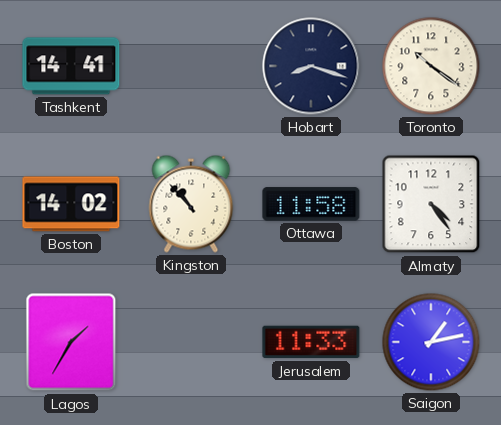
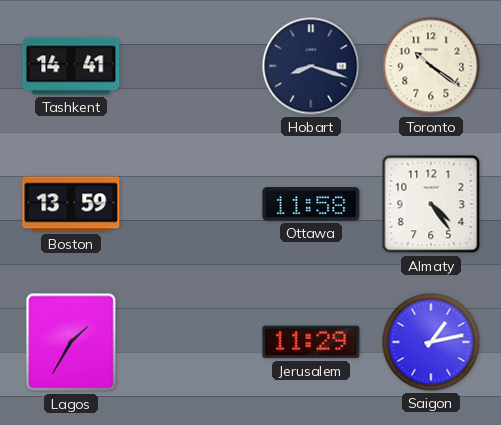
Boston: 14:02 -> 13:59 (71, 204)
Kingston: 10:53 -> none (191, 204)
Jerusalem: 11:33 -> 11:29 (311, 342)
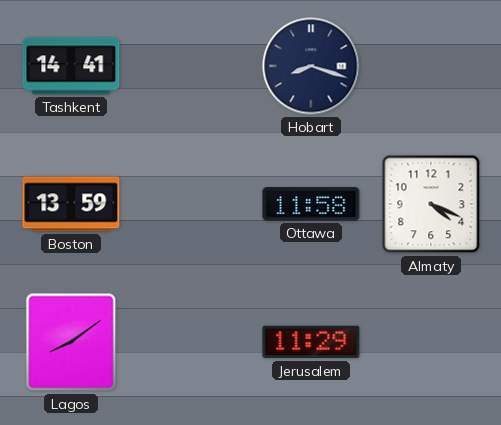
Toronto: 10:21 -> none (431, 66)
Almaty: 4:24 -> 4:19 (431, 204)
Lagos: 1:35 -> 8:09 (71, 342)
Saigon: 1:13 -> none (431, 342)
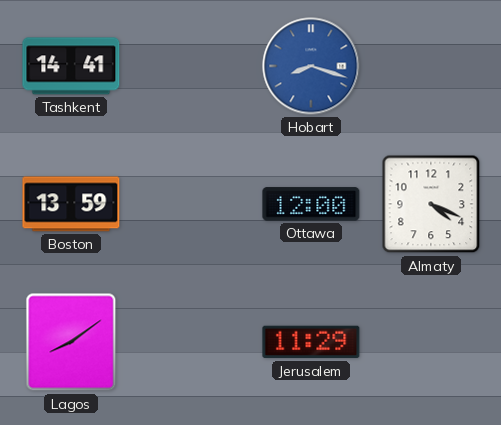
Hobart dial: navy -> blue (311, 66)
Ottawa: 11:58 -> 12:00 (311, 204)
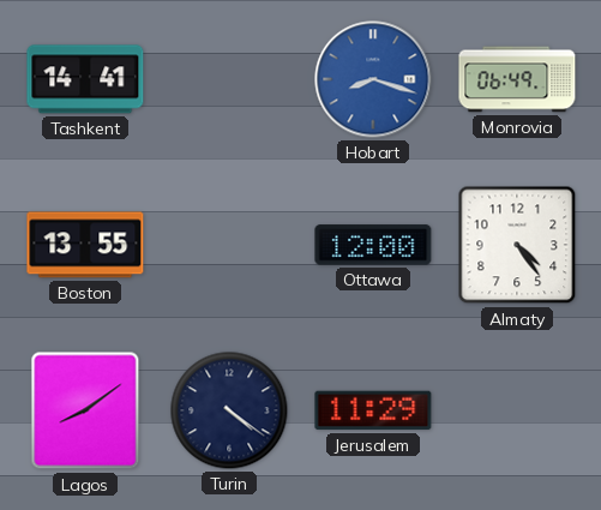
Monrovia: none -> 06:49 (517, 79)
Boston: 13:59 -> 13:55 (85, 245)
Almaty: 4:19 -> 4:24 (517, 245)
Turin: none -> 4:21 (229, 410)
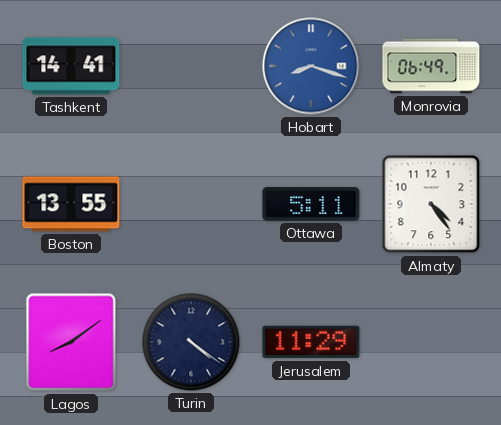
Ottawa: 12:00 -> 5:11 (311, 204)
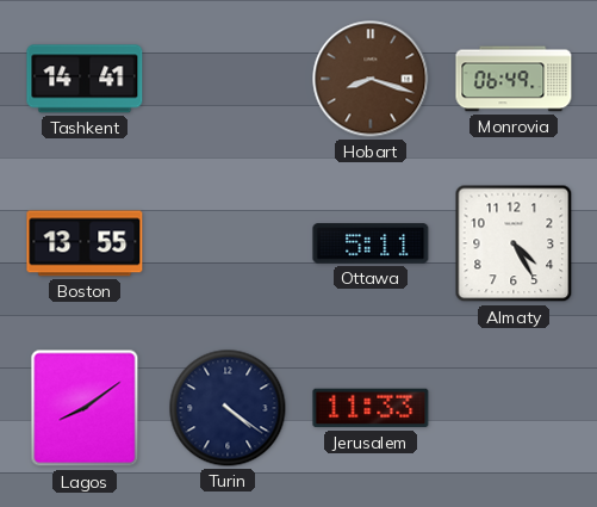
Hobart dial: blue -> brown (371, 79)
Almaty: 4:24 -> 4:25 (514, 243)
Jerusalem: 11:29 -> 11:33 (371, 408)
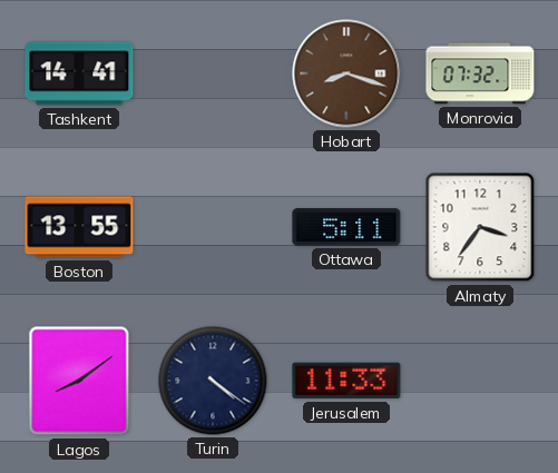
Monrovia: 06:49 -> 07:32 (480, 73)
Almaty: 4:25 -> 3:36 (480, 227)
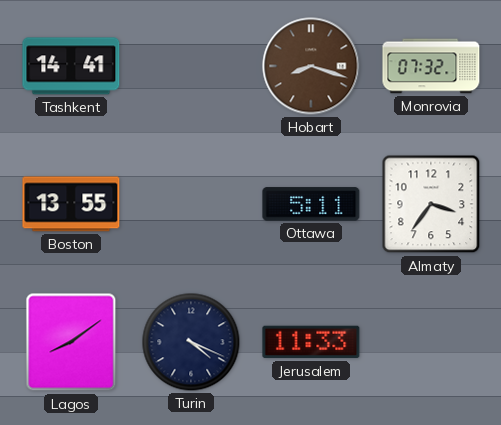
Turin: 4:21 -> 4:19 (191, 342)
